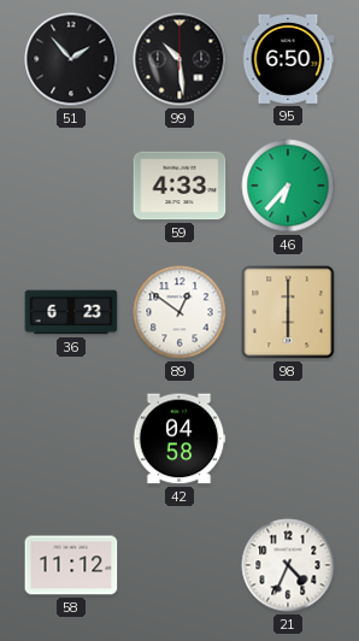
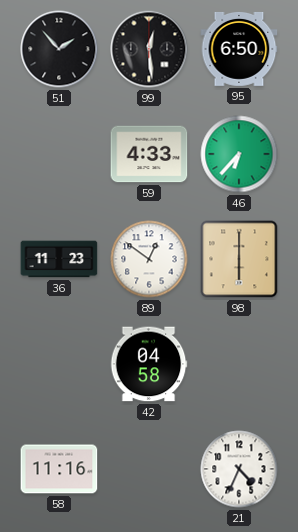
99: 10:29 -> 12:29 (149, 49)
36: 6:23 -> 11:23 (59, 259)
58: 11:12 -> 11:16 (59, 469)
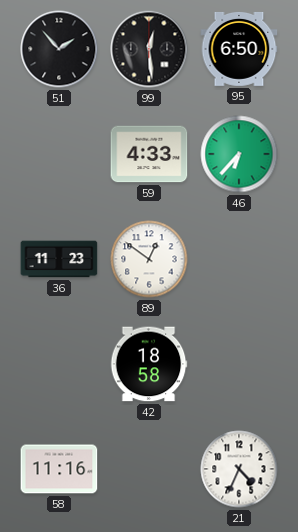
98: 6:00 -> none (239, 259)
42: 04:58 -> 18:58 (149, 364)
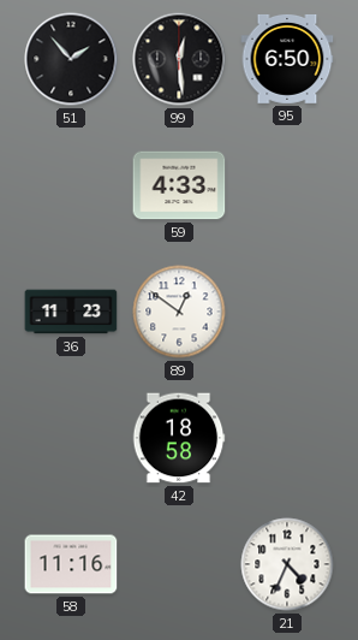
46: 6:37 -> none (239, 154)
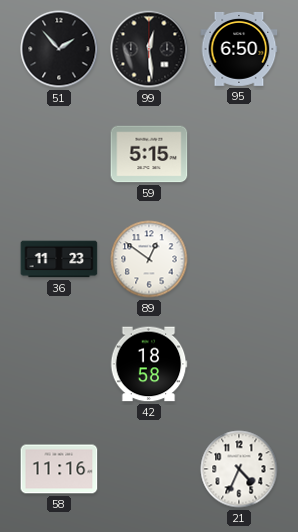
59: 4:33 -> 5:15 (149, 154)
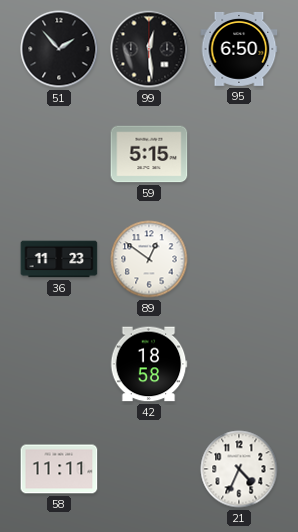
58: 11:16 -> 11:11 (59, 469)
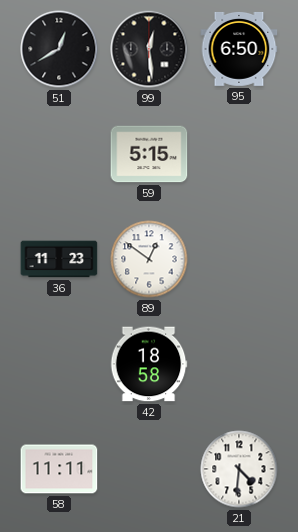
51: 1:53 -> 12:40 (59, 49)
21: 4:34 -> 4:31 (239, 469)
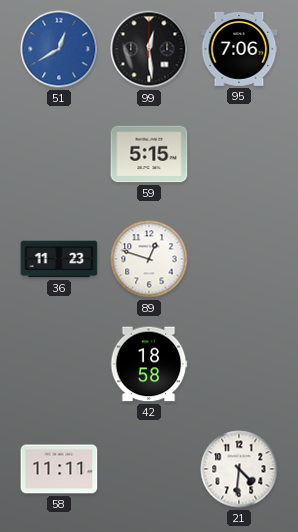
51 dial: black -> blue (59, 49)
95: 6:50 -> 7:06 (239, 49)
89: 12:51 -> 12:48 (149, 259)
